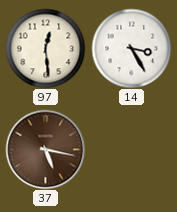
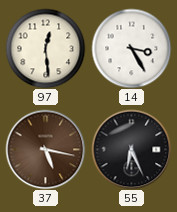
55: none -> 6:26 (131, 149)
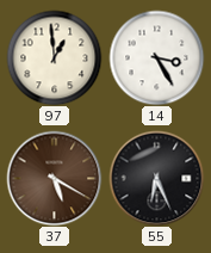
97: 12:29 -> 12:59 (54, 57)
37: 5:17 -> 5:20 (54, 178)
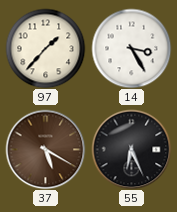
97: 12:59 -> 1:37 (45, 48)
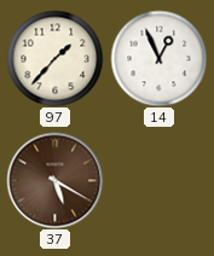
14: 3:25 -> 12:56 (158, 58)
55: 6:26 -> none (131, 149)
